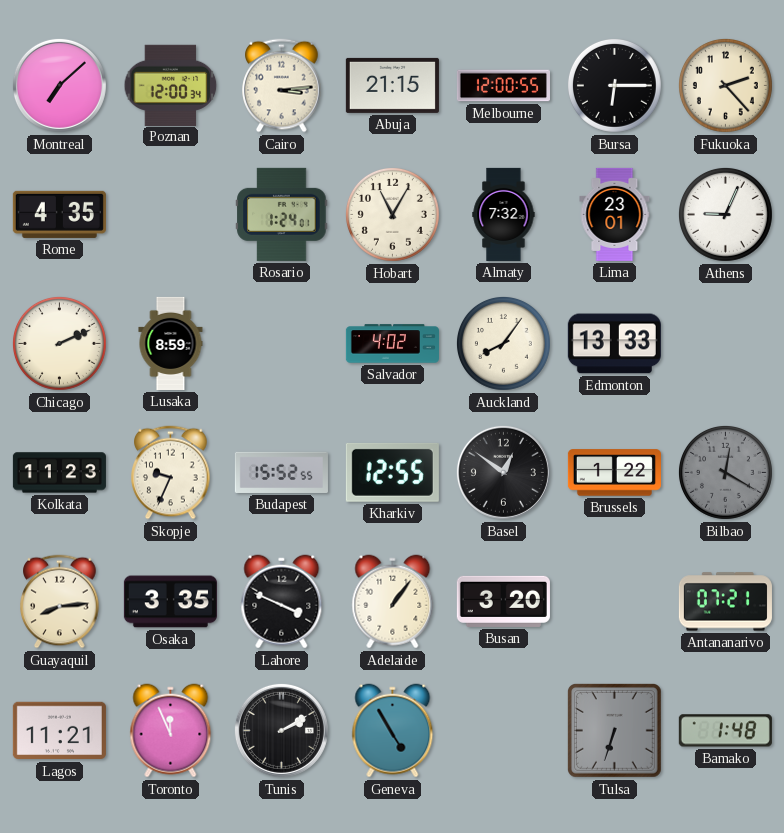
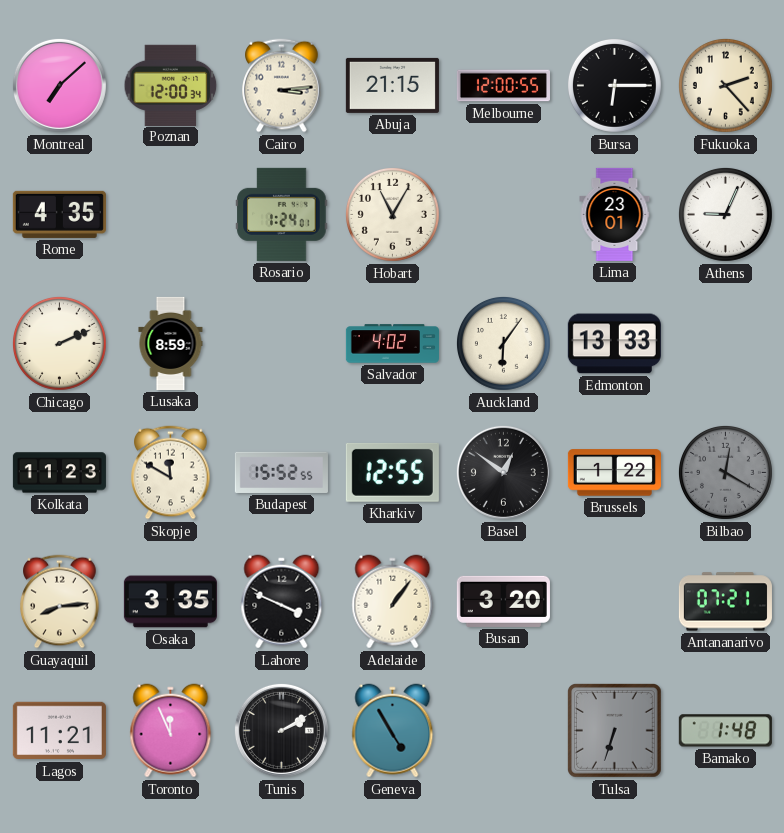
Almaty: 7:32 -> none (504, 214)
Auckland: 8:06 -> 6:06 (503, 343)
Skopje: 9:34 -> 11:50 (171, 473)
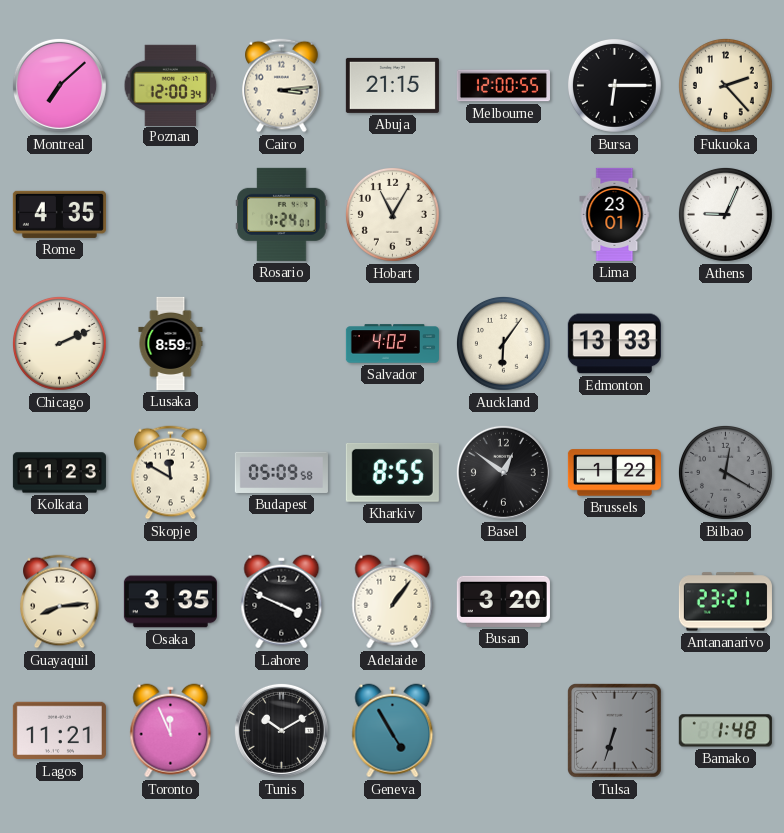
Budapest: 15:52 -> 05:09 (281, 472)
Kharkiv: 12:55 -> 8:55 (392, 472)
Antananarivo: 07:21 -> 23:21 (725, 602)
Tunis: 2:10 -> 10:10 (281, 730)
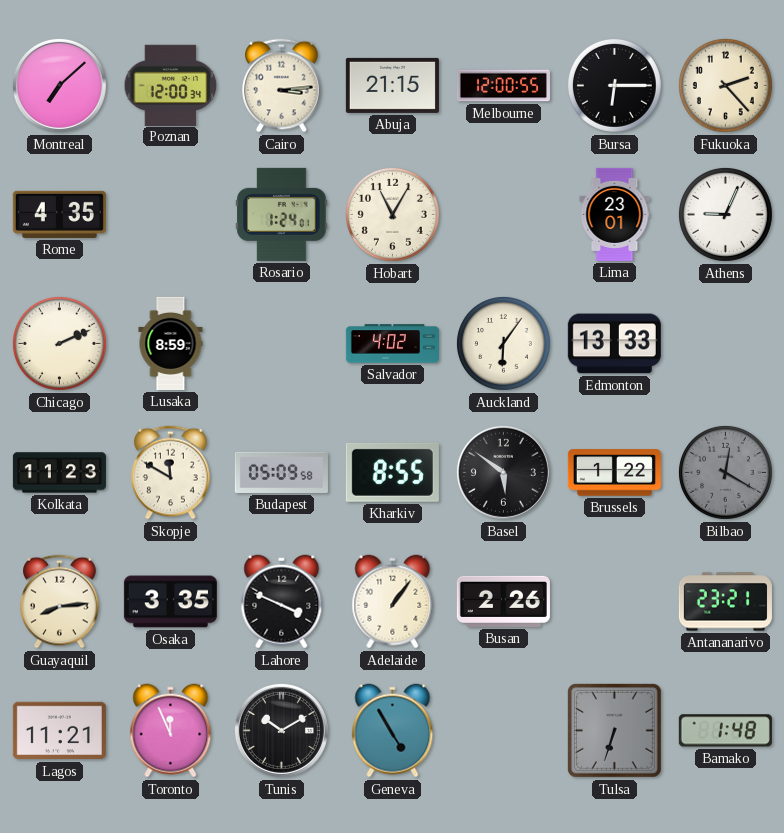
Basel: 12:51 -> 5:51 (503, 472)
Busan: 3:20 -> 2:26 (503, 601)
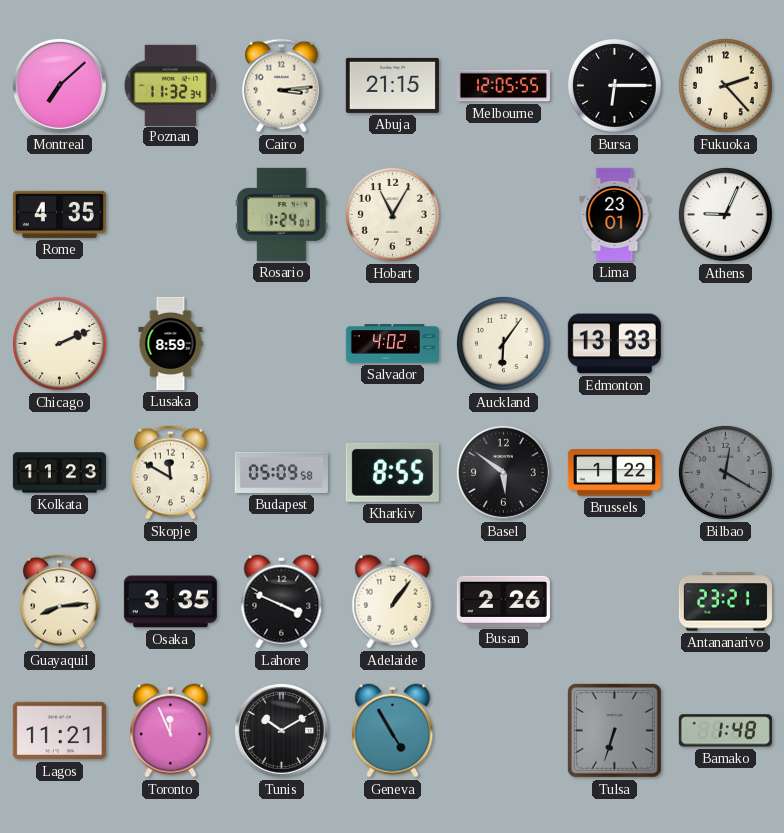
Poznan: 12:00 -> 11:32 (171, 85)
Melbourne: 12:00 -> 12:05 (503, 86)
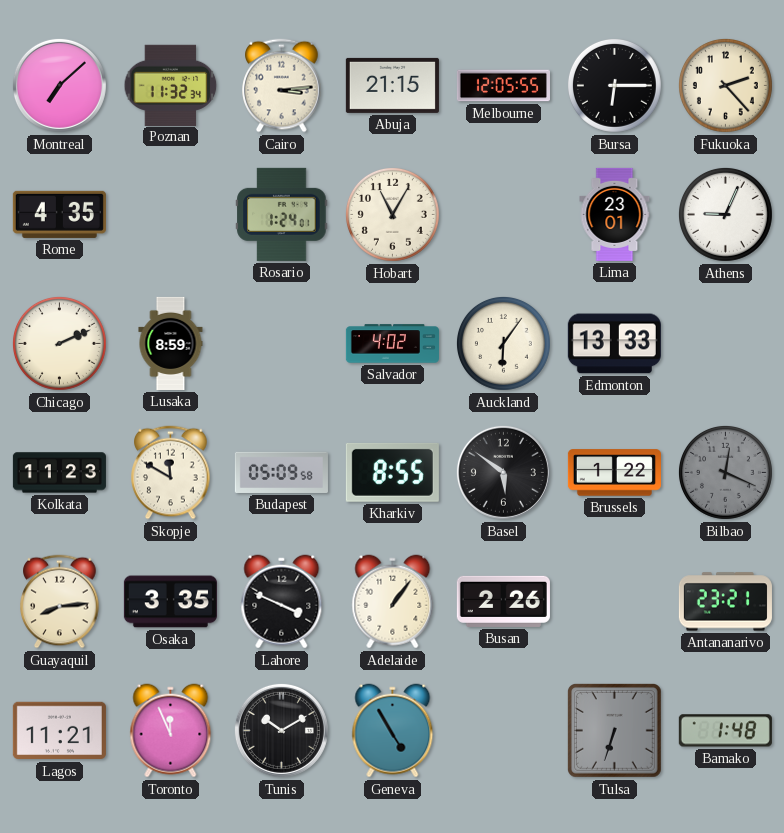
Bilbao: 12:20 -> 12:19 (725, 472)
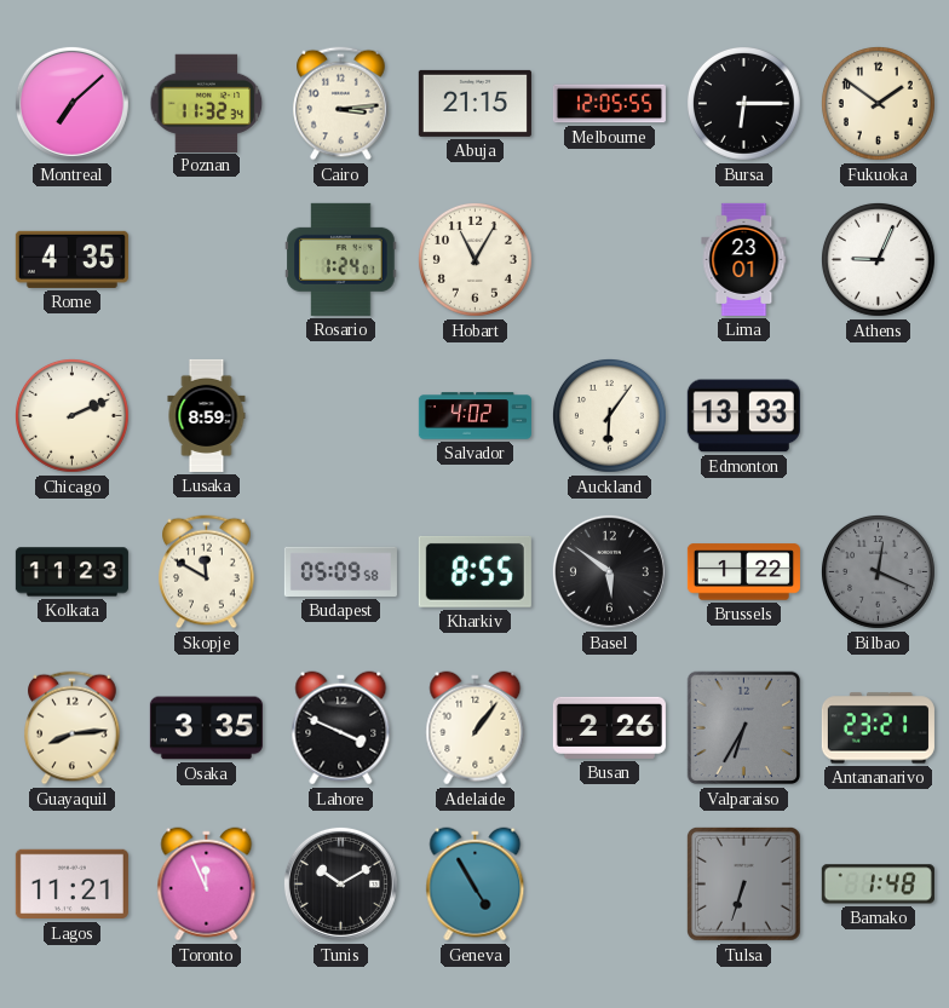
Fukuoka: 2:23 -> 1:51 (878, 103)
Valparaiso: none -> 6:35 (744, 728)
